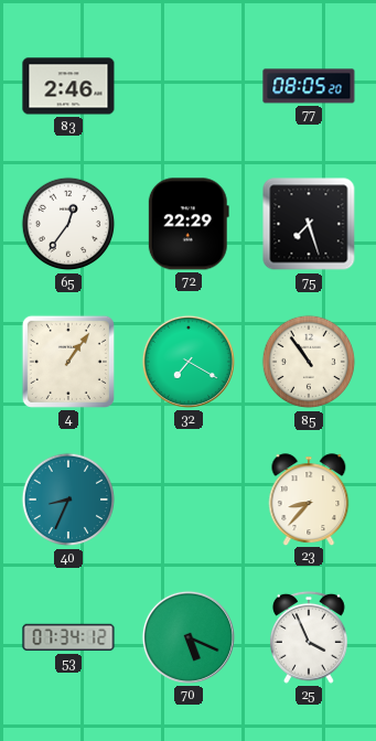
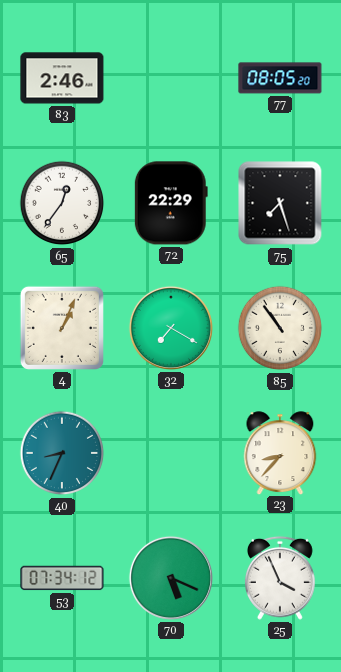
4: 1:06 -> 1:04 (62, 328)
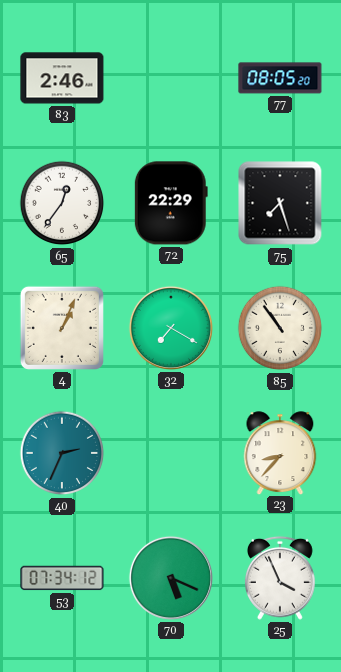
40: 8:34 -> 2:34 (62, 453)
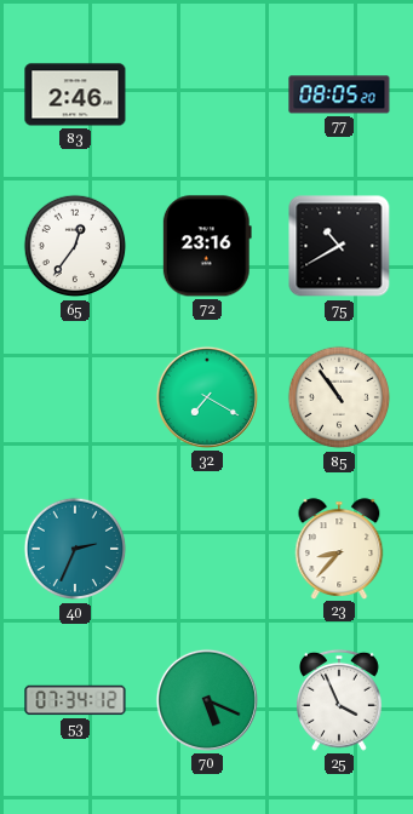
72: 22:29 -> 23:16 (207, 246)
75: 7:27 -> 10:40 (339, 246)
4: 1:04 -> none (62, 328)
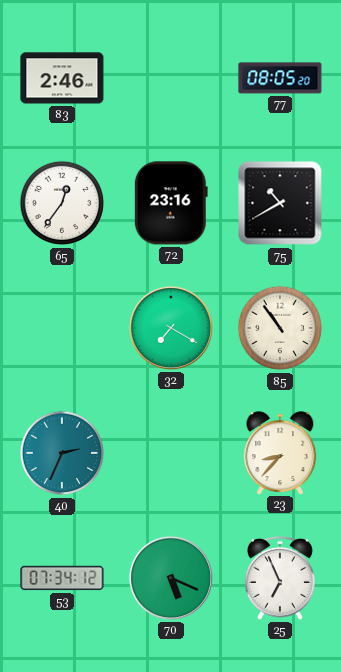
25: 3:56 -> 6:56 (280, 578)
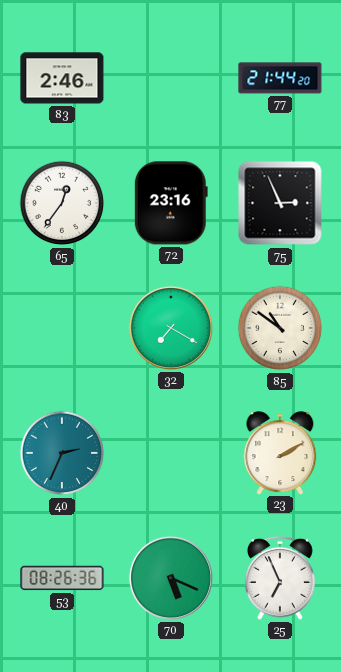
77: 08:05 -> 21:44 (280, 78)
75: 10:40 -> 2:56 (280, 203)
85: 10:54 -> 10:51 (280, 328)
23: 8:37 -> 2:10 (280, 453)
53: 07:34 -> 08:26 (62, 578)
